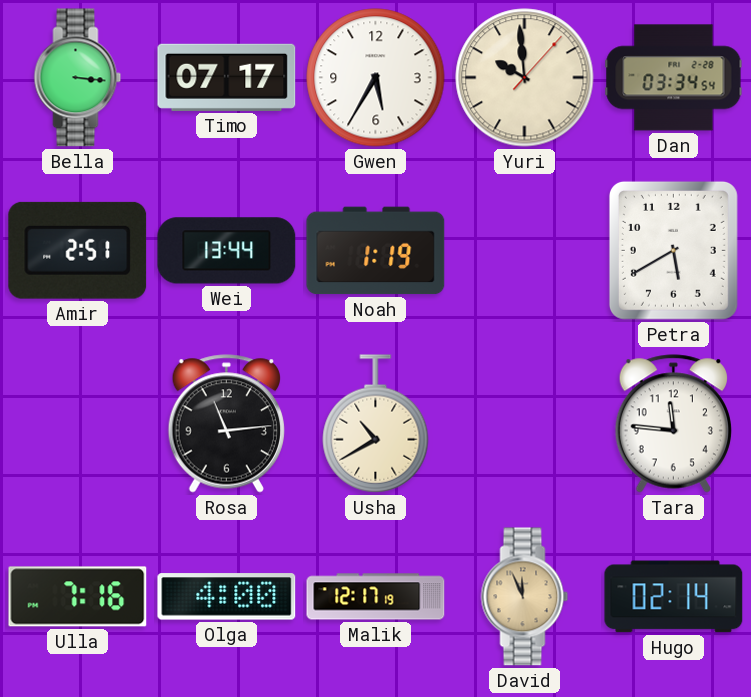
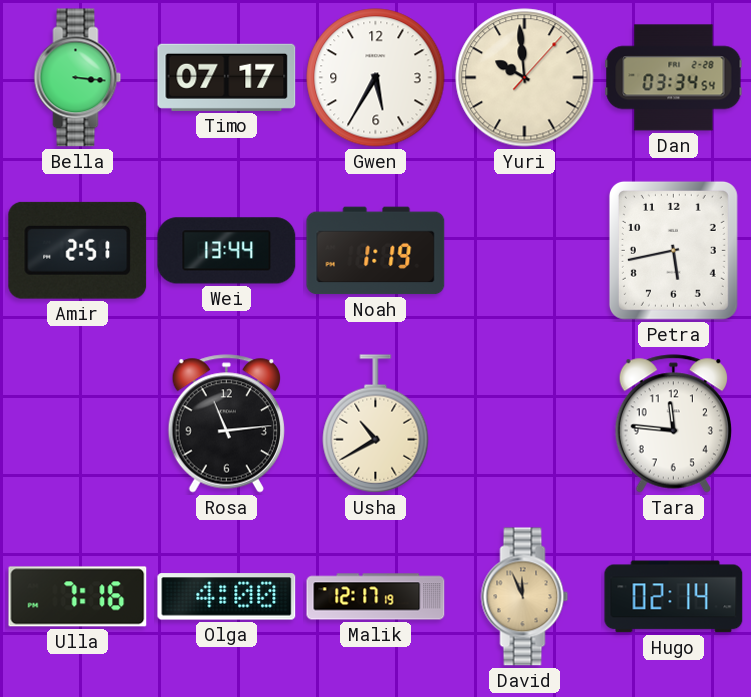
Petra: 5:40 -> 5:43 (673, 250)
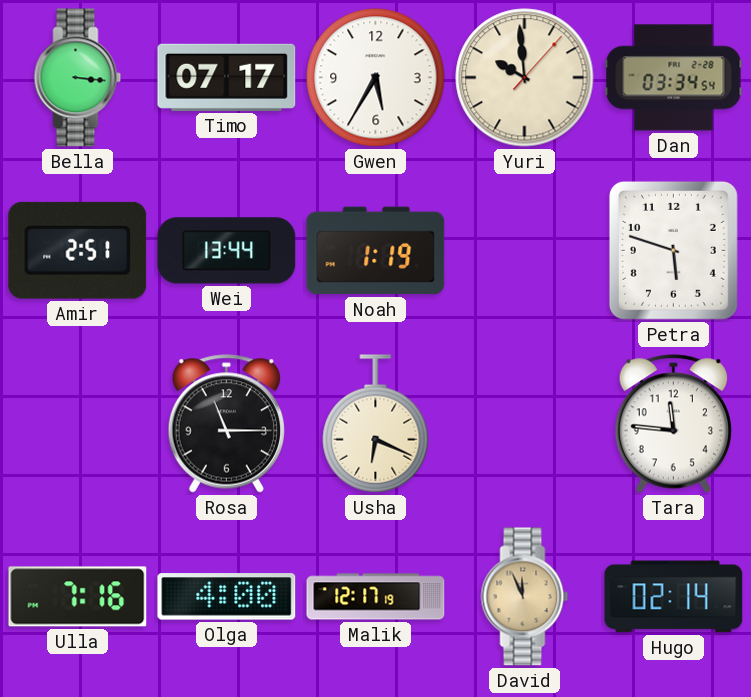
Petra: 5:43 -> 5:48 (673, 250)
Rosa: 11:14 -> 11:15 (226, 424)
Usha: 10:40 -> 6:19 (376, 424)
